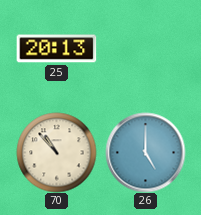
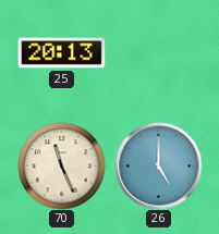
70: 10:53 -> 11:26 (61, 165)
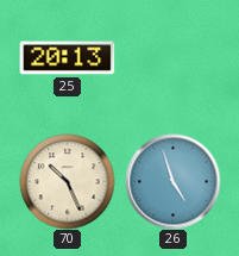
70: 11:26 -> 10:26 (67, 181)
26: 5:00 -> 4:57 (172, 181)
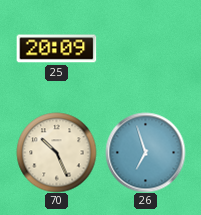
25: 20:13 -> 20:09 (56, 49)
26: 4:57 -> 6:57 (145, 152)
